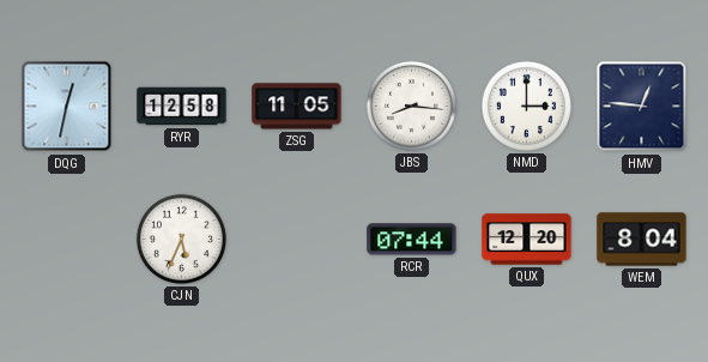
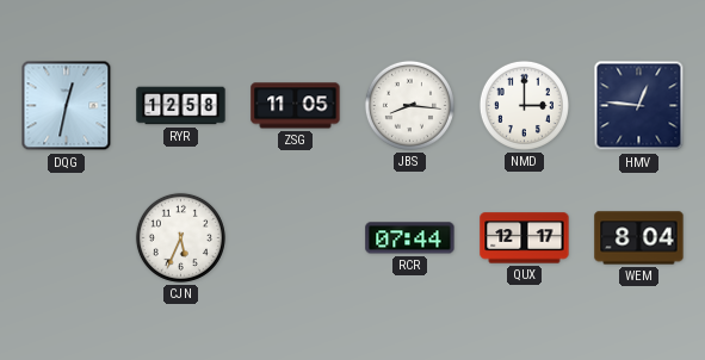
QUX: 12:20 -> 12:17 (525, 238)
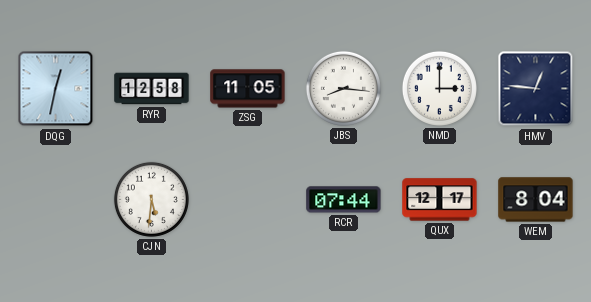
CJN: 5:34 -> 5:31 (151, 199)
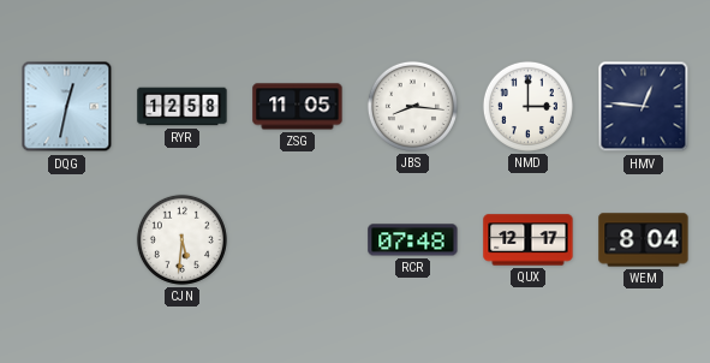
RCR: 07:44 -> 07:48 (413, 240)
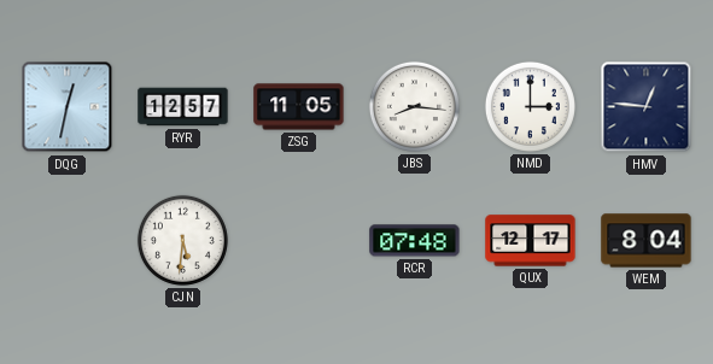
RYR: 12:58 -> 12:57 (183, 107)
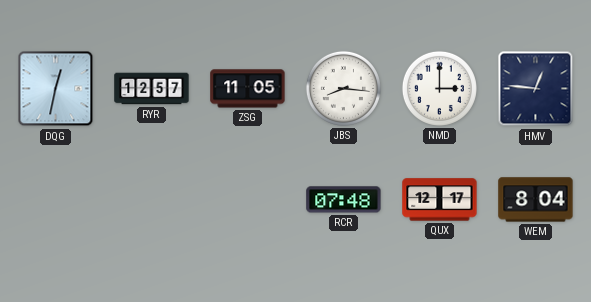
CJN: 5:31 -> none (182, 240)
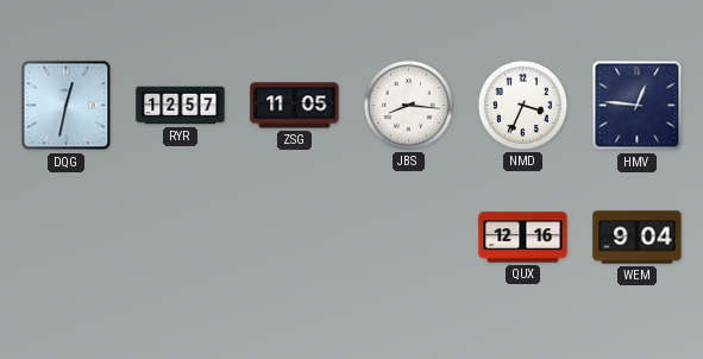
NMD: 3:00 -> 3:34 (522, 105)
RCR: 07:48 -> none (344, 200)
QUX: 12:17 -> 12:16 (523, 238)
WEM: 8:04 -> 9:04 (638, 238)
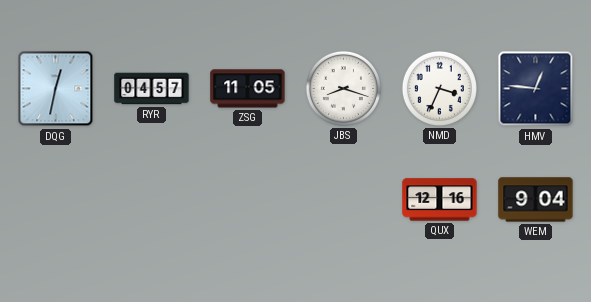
RYR: 12:57 -> 04:57 (152, 89)
JBS: 8:16 -> 8:18 (343, 88)
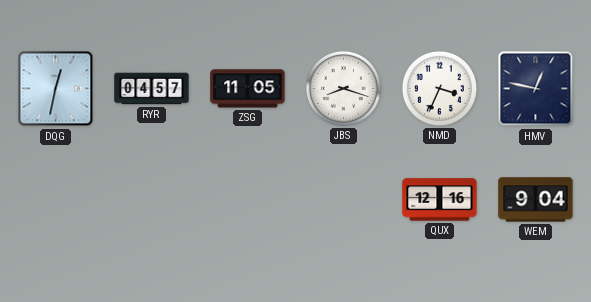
HMV: 12:46 -> 12:47 (536, 89)
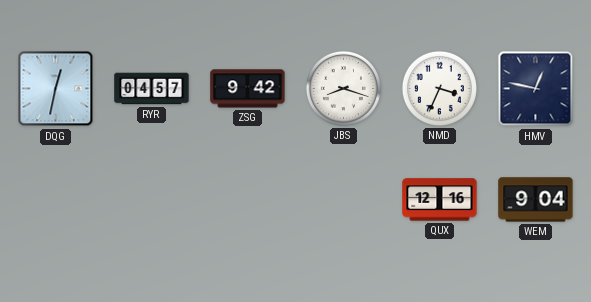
ZSG: 11:05 -> 9:42 (248, 89)
